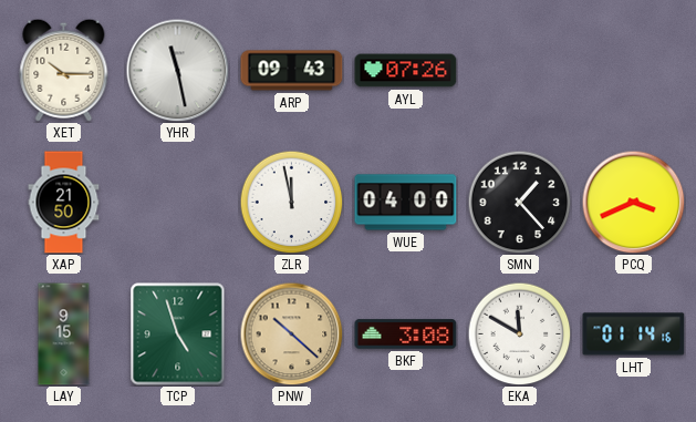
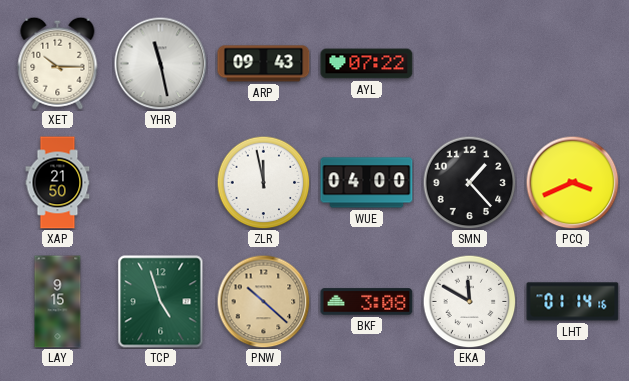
AYL: 07:26 -> 07:22 (367, 64)
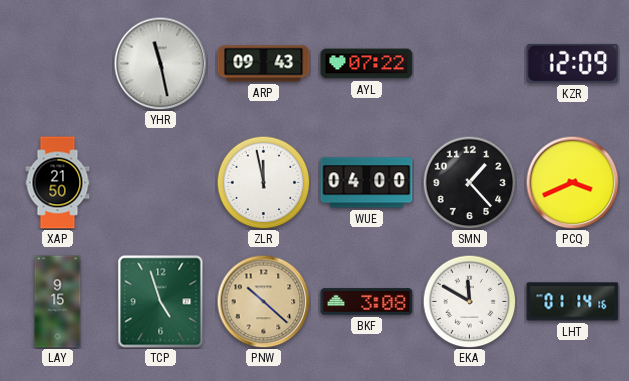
XET: 10:15 -> none (58, 63)
KZR: none -> 12:09 (573, 63)
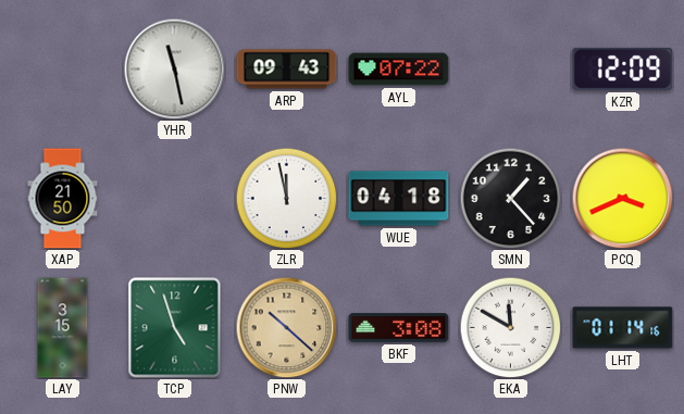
WUE: 04:00 -> 04:18 (399, 199)
LAY: 9:15 -> 3:15 (63, 328)
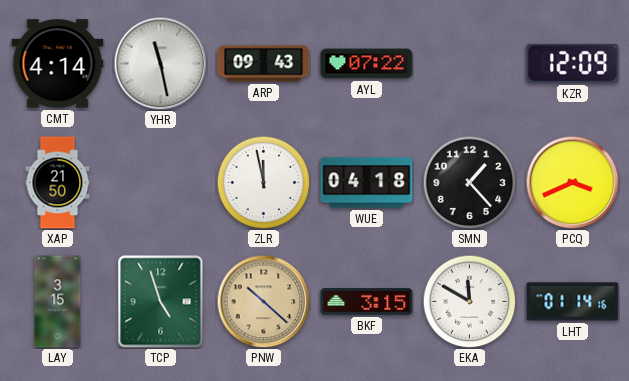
CMT: none -> 4:14 (58, 64)
BKF: 3:08 -> 3:15 (367, 302)
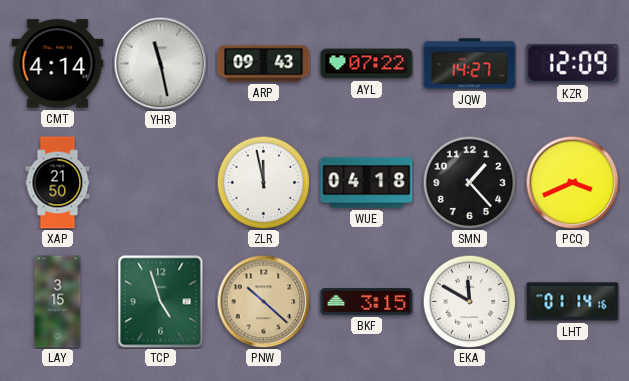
JQW: none -> 14:27 (470, 64)
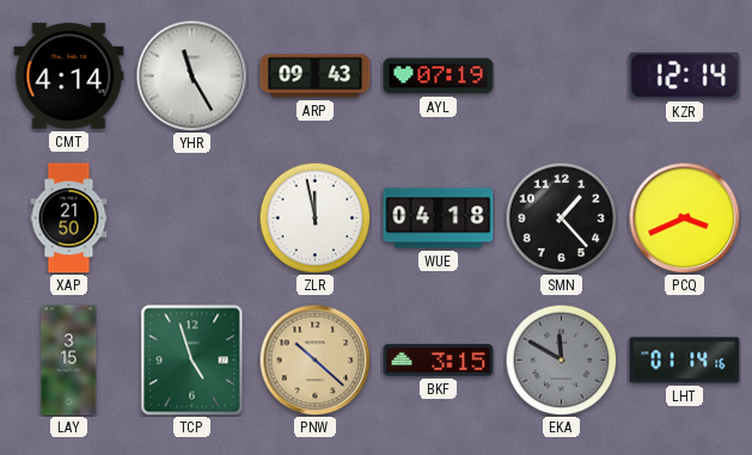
YHR: 11:28 -> 11:25 (191, 75)
AYL: 07:22 -> 07:19 (439, 76)
JQW: 14:27 -> none (470, 64)
KZR: 12:09 -> 12:14 (685, 75)
EKA dial: white -> grey (561, 359)
